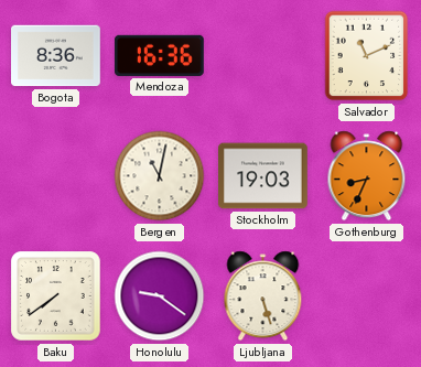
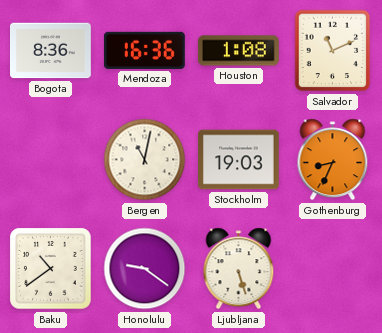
Houston: none -> 1:08 (239, 51)
Baku: 7:39 -> 10:39 (51, 269)
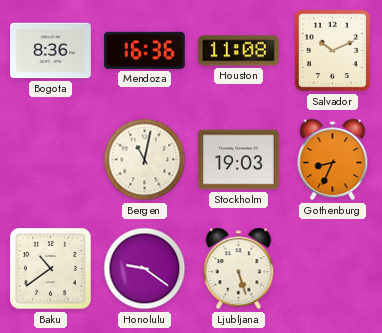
Houston: 1:08 -> 11:08 (239, 51)
Salvador: 11:11 -> 10:11 (333, 51)
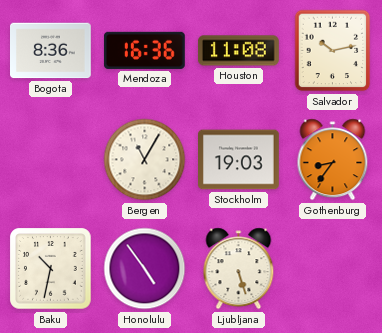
Salvador: 10:11 -> 10:13 (333, 51)
Bergen: 11:02 -> 11:05 (145, 160)
Gothenburg: 8:34 -> 8:36 (333, 160)
Baku: 10:39 -> 10:32 (51, 269)
Honolulu: 9:21 -> 4:54 (145, 269)
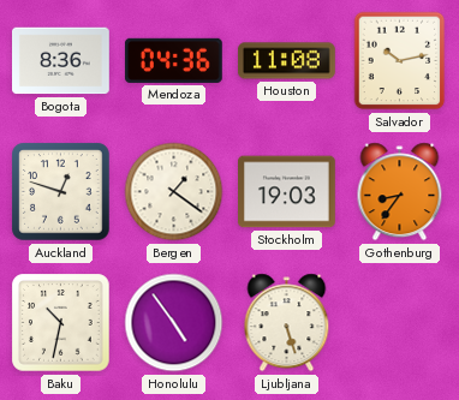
Mendoza: 16:36 -> 04:36 (173, 60)
Auckland: none -> 12:48 (61, 192)
Bergen: 11:05 -> 1:21 (174, 192)
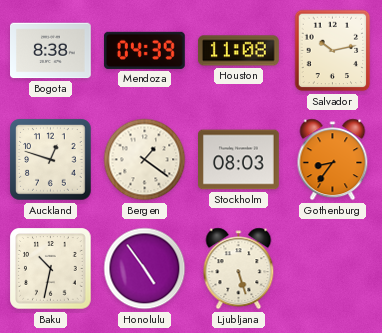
Bogota: 8:36 -> 8:38 (51, 51)
Mendoza: 04:36 -> 04:39 (144, 50)
Stockholm: 19:03 -> 08:03 (239, 160)
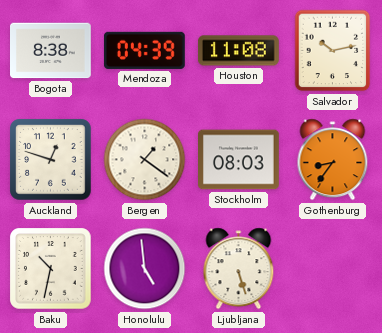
Honolulu: 4:54 -> 4:59 (145, 269)
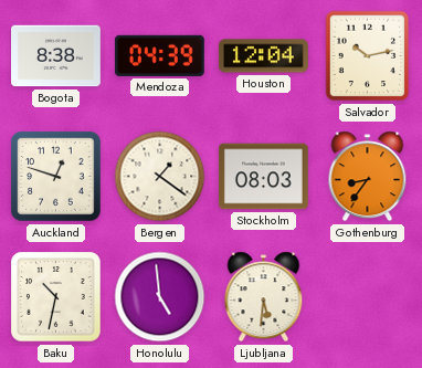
Houston: 11:08 -> 12:04 (264, 56)
Ljubljana: 5:27 -> 5:31 (264, 297)
